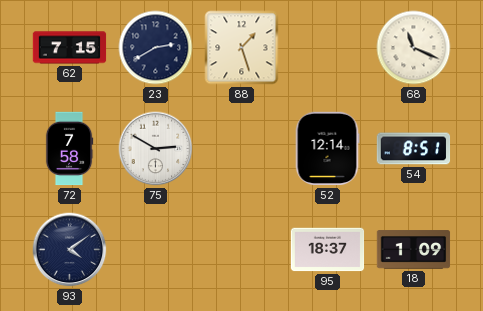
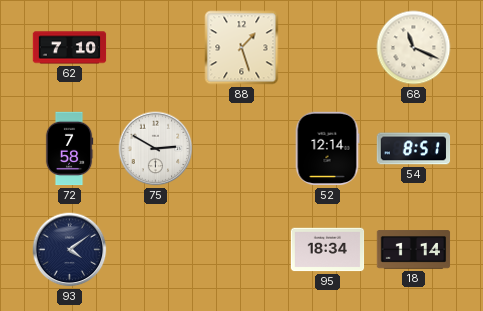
62: 7:15 -> 7:10 (70, 48)
23: 2:40 -> none (156, 48)
95: 18:37 -> 18:34 (328, 250)
18: 1:09 -> 1:14 (414, 250)
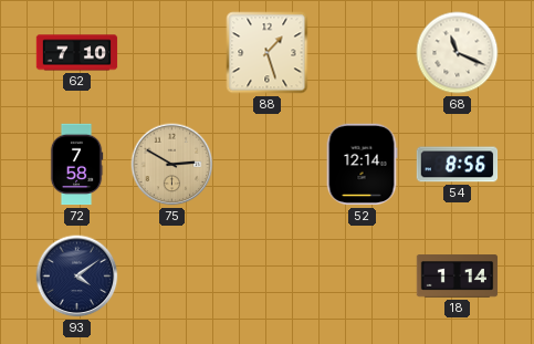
75 dial: white -> champagne (172, 165)
54: 8:51 -> 8:56 (458, 165)
95: 18:34 -> none (328, 250)
